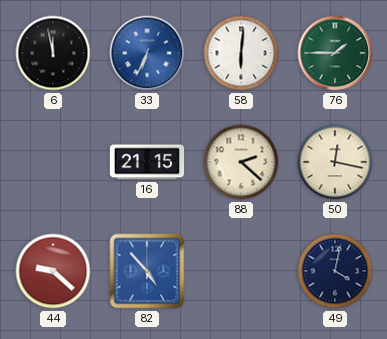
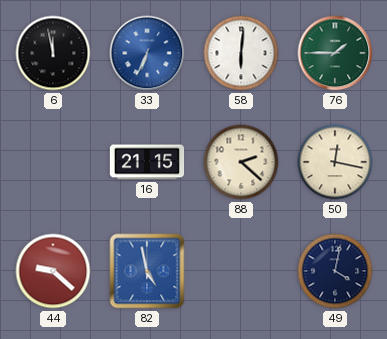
82: 4:53 -> 4:58 (147, 271)
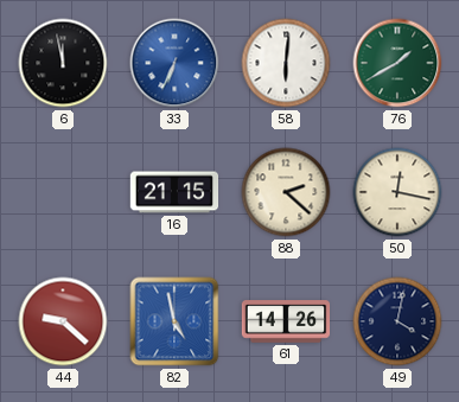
76: 1:45 -> 1:40 (397, 63)
61: none -> 14:26 (286, 321)
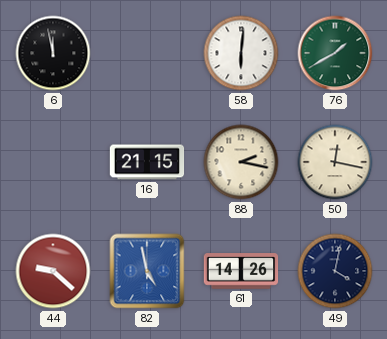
33: 6:34 -> none (174, 63)
88: 2:22 -> 2:17 (241, 162)
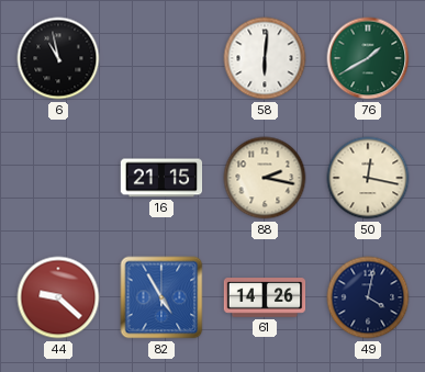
6: 11:58 -> 10:58 (58, 58)
82: 4:58 -> 4:55 (161, 297)
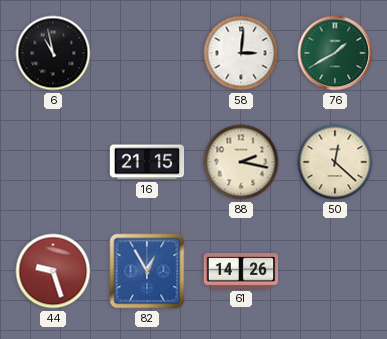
58: 6:01 -> 3:01 (241, 53)
50: 12:17 -> 12:22 (335, 162)
44: 9:22 -> 9:27 (53, 271)
82: 4:55 -> 12:55 (147, 271)
49: 4:02 -> none (368, 297)
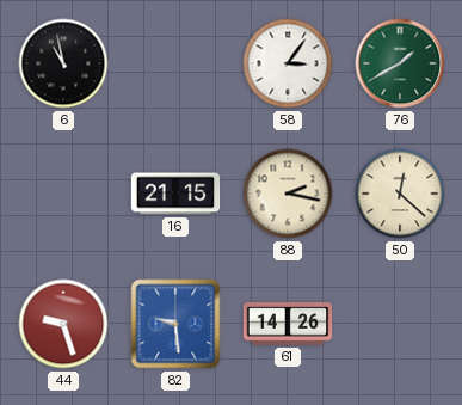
58: 3:01 -> 3:06 (288, 63)
82: 12:55 -> 9:29 (175, 324)
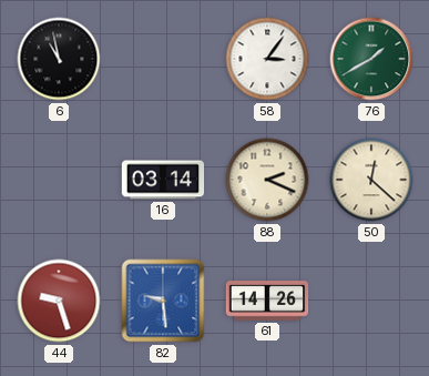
16: 21:15 -> 03:14 (163, 180)
88: 2:17 -> 2:19 (267, 180)
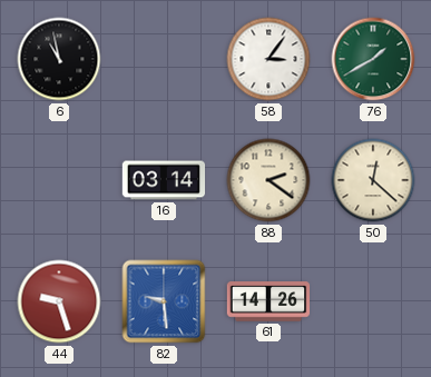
88: 2:19 -> 2:21 (268, 180)
